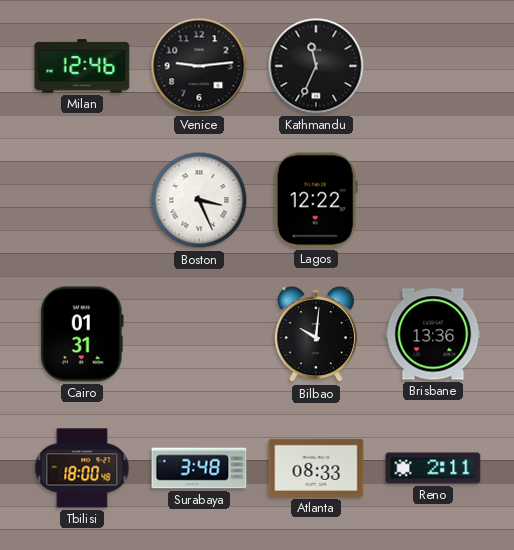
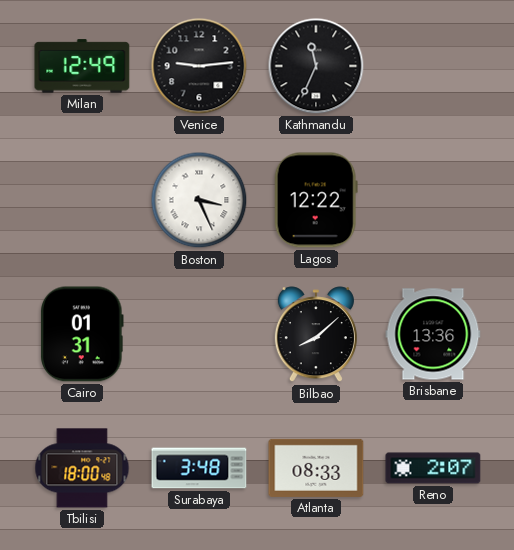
Milan: 12:46 -> 12:49 (82, 66)
Bilbao: 10:01 -> 8:08 (316, 335)
Reno: 2:11 -> 2:07 (433, 468)
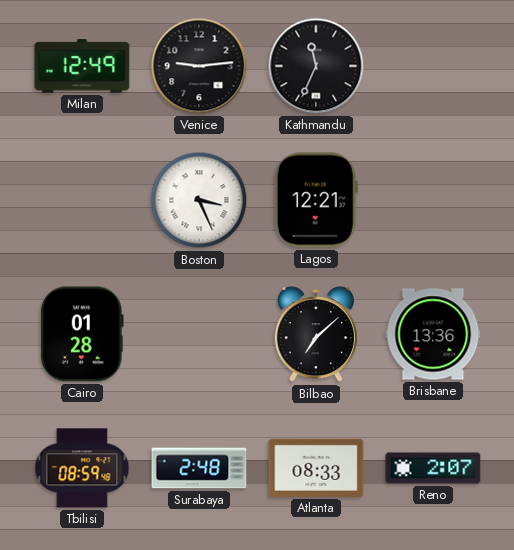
Lagos: 12:22 -> 12:21 (316, 200)
Cairo: 01:31 -> 01:28 (83, 334)
Bilbao: 8:08 -> 7:08 (316, 335)
Tbilisi: 18:00 -> 08:59 (82, 468)
Surabaya: 3:48 -> 2:48 (199, 468)
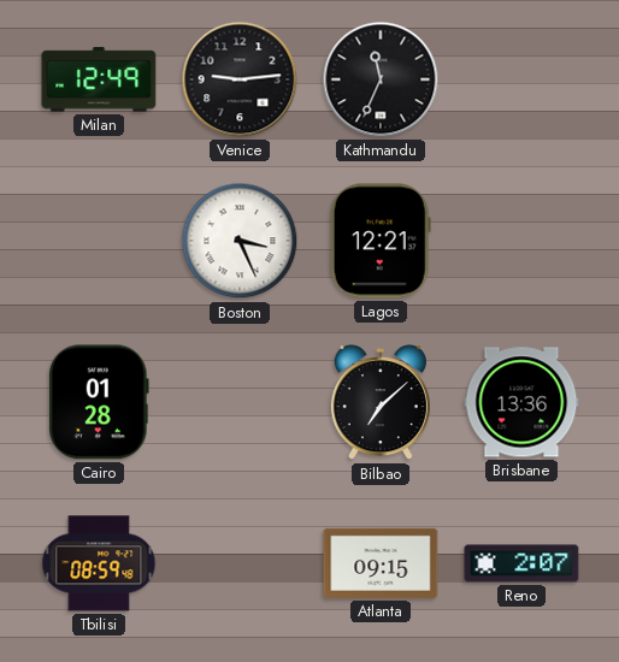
Surabaya: 2:48 -> none (199, 468)
Atlanta: 08:33 -> 09:15 (381, 563)
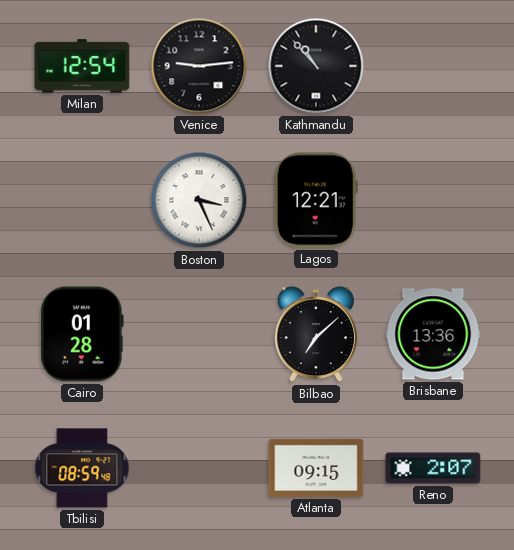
Milan: 12:49 -> 12:54 (82, 66)
Kathmandu: 11:34 -> 10:53 (316, 66)
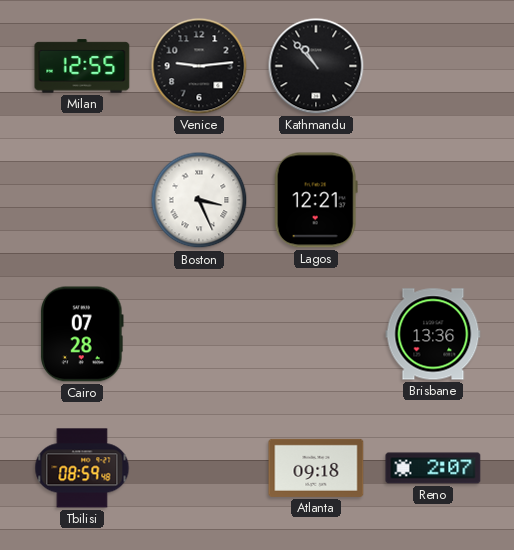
Milan: 12:54 -> 12:55 (82, 66)
Cairo: 01:28 -> 07:28 (83, 334)
Bilbao: 7:08 -> none (316, 335)
Atlanta: 09:15 -> 09:18 (316, 468)
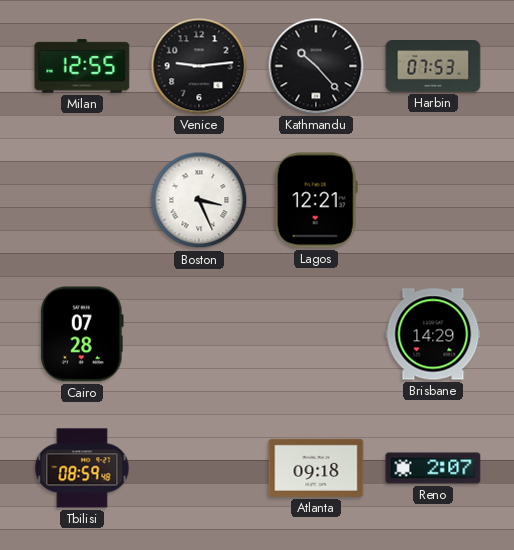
Kathmandu: 10:53 -> 10:23 (316, 66)
Harbin: none -> 07:53 (433, 67)
Brisbane: 13:36 -> 14:29 (433, 334)
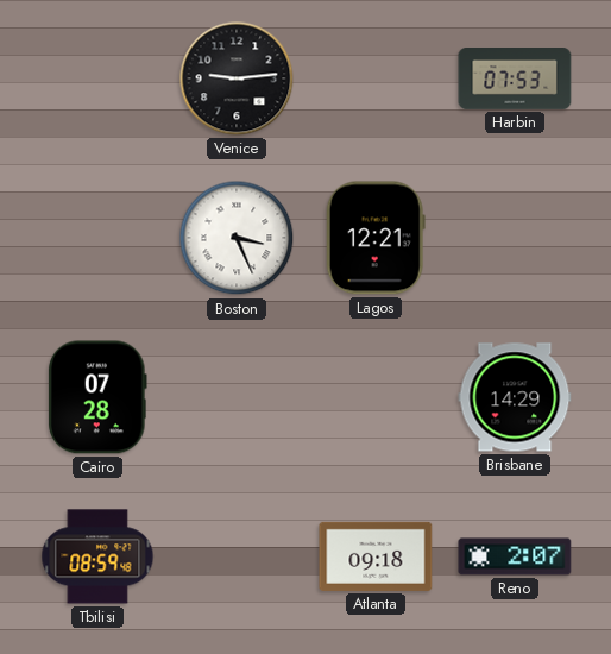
Milan: 12:55 -> none (82, 66)
Kathmandu: 10:23 -> none (316, 66)
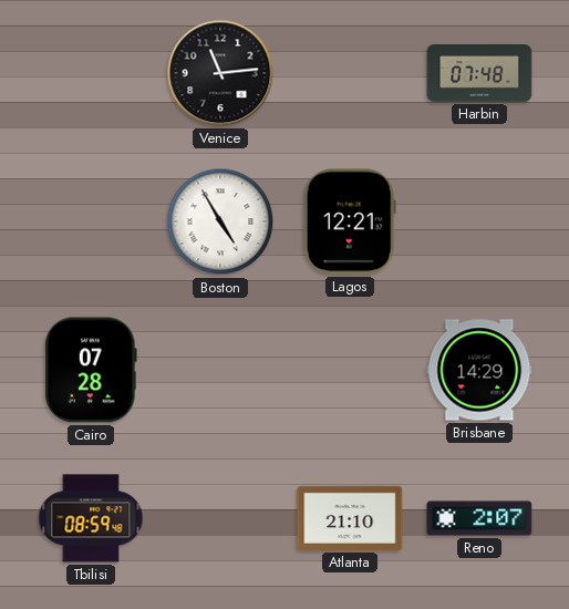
Venice: 9:14 -> 11:14 (220, 73)
Harbin: 07:53 -> 07:48 (479, 74)
Boston: 3:26 -> 4:55 (220, 221)
Atlanta: 09:18 -> 21:10 (350, 518)
